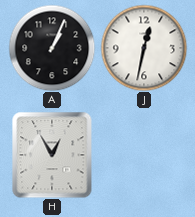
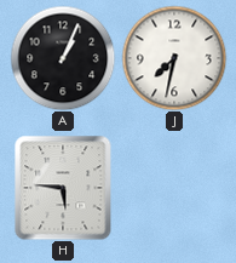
J: 12:32 -> 7:32 (174, 58)
H: 12:55 -> 5:46 (63, 188)
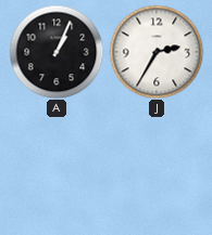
J: 7:32 -> 2:35 (157, 52)
H: 5:46 -> none (63, 188)
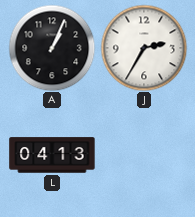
L: none -> 04:13 (52, 155)
